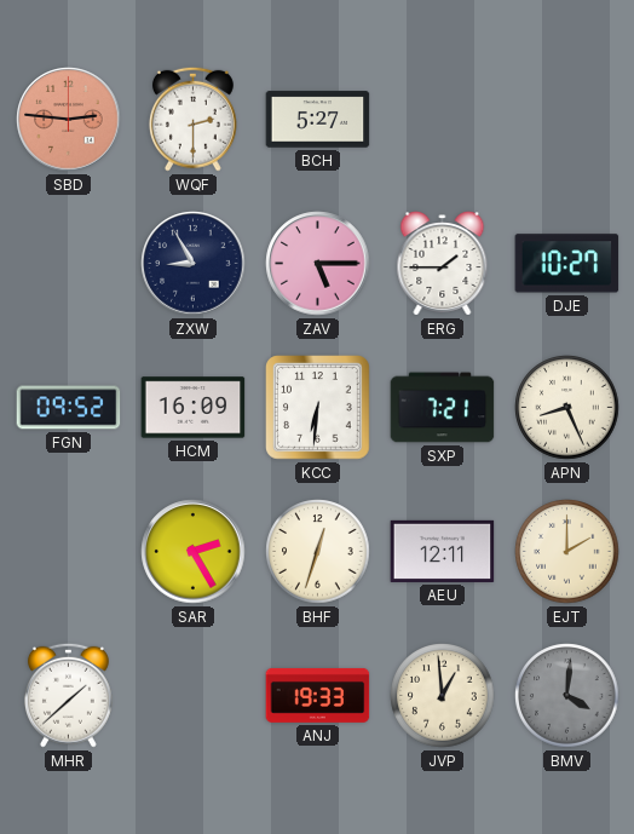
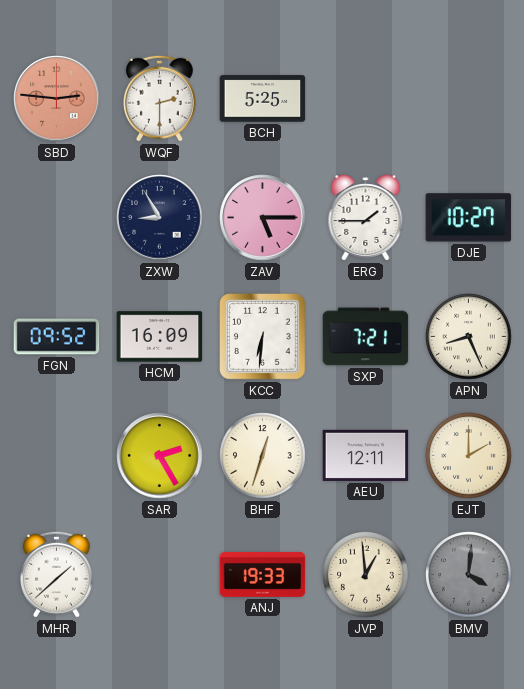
BCH: 5:27 -> 5:25 (263, 99)
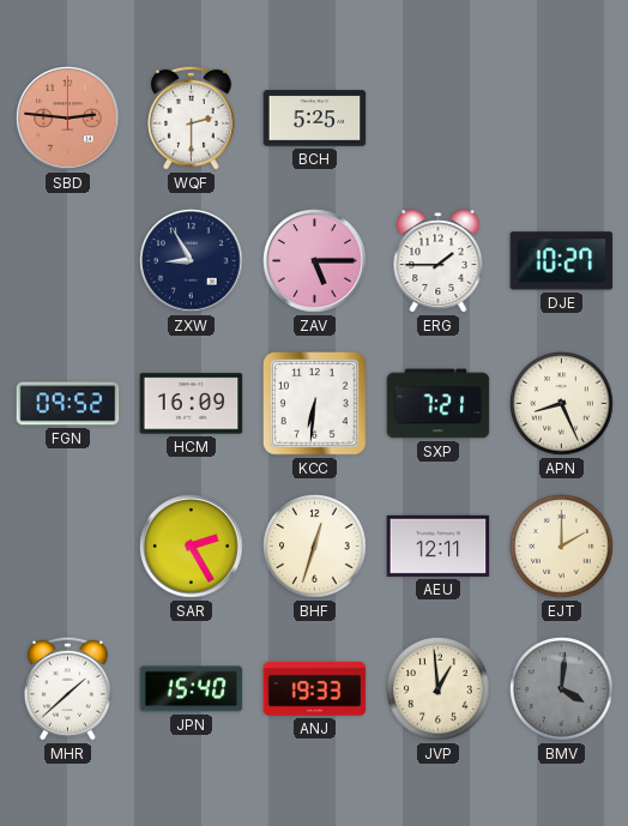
JPN: none -> 15:40 (192, 689)
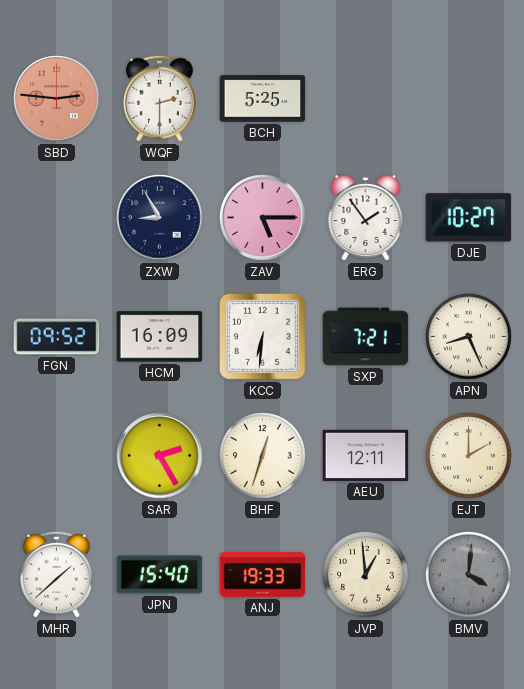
ERG: 1:45 -> 1:54 (366, 218)
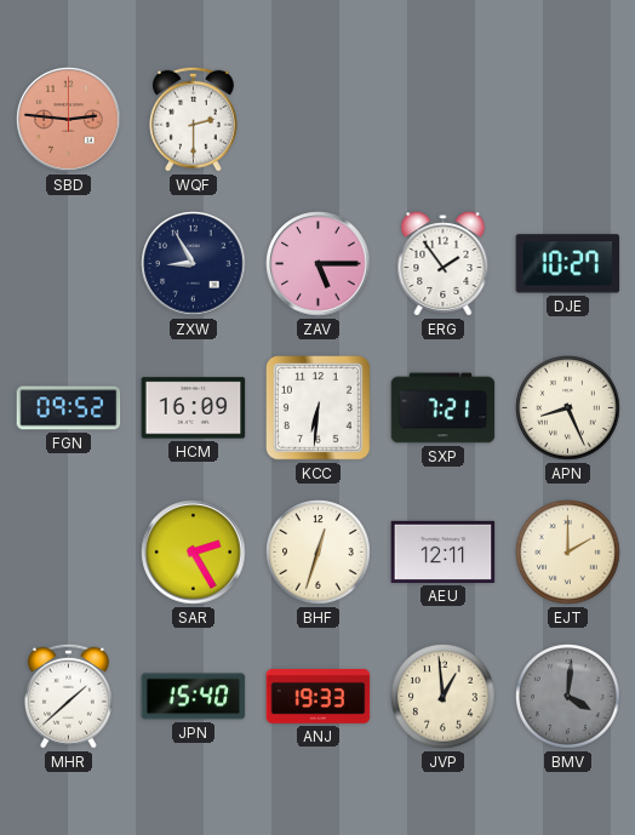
BCH: 5:25 -> none (263, 99)
